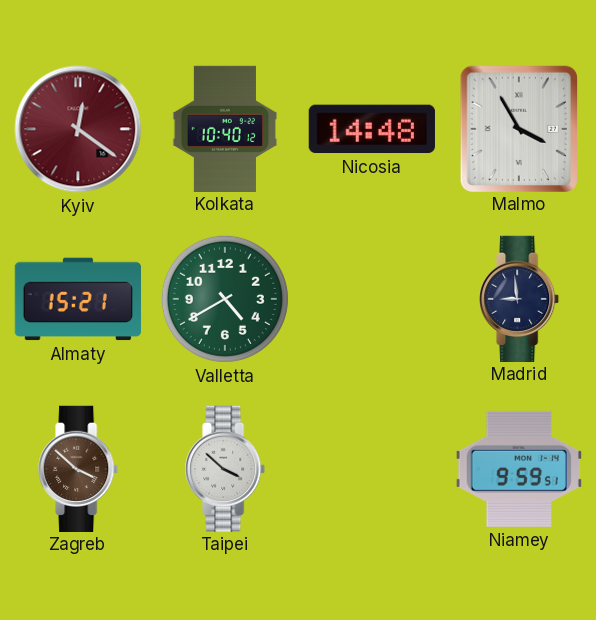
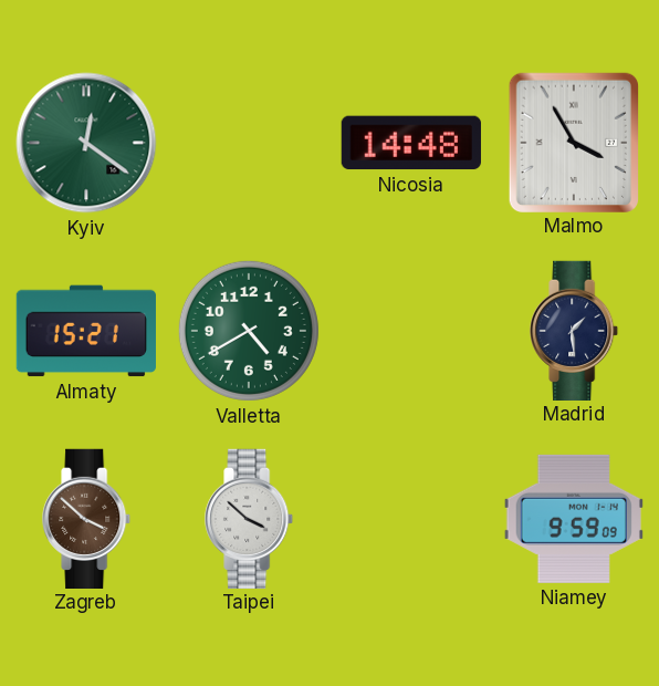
Kyiv dial: burgundy -> green (86, 143)
Kolkata: 10:40 -> none (225, 128)
Madrid: 8:59 -> 1:29 (575, 330)
Niamey: 9:59:51 -> 9:59:09 (574, 519)
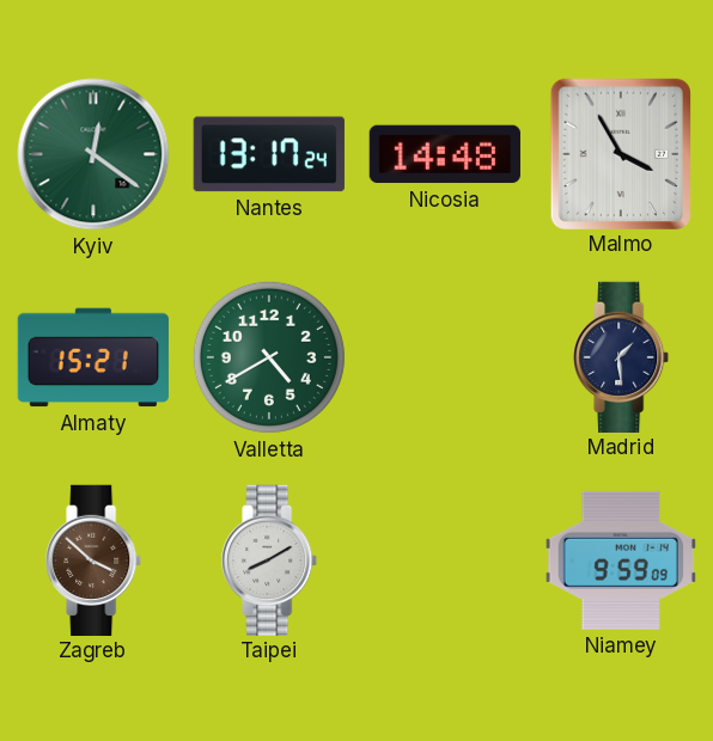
Nantes: none -> 13:17 (269, 154)
Taipei: 3:52 -> 8:10 (270, 559)
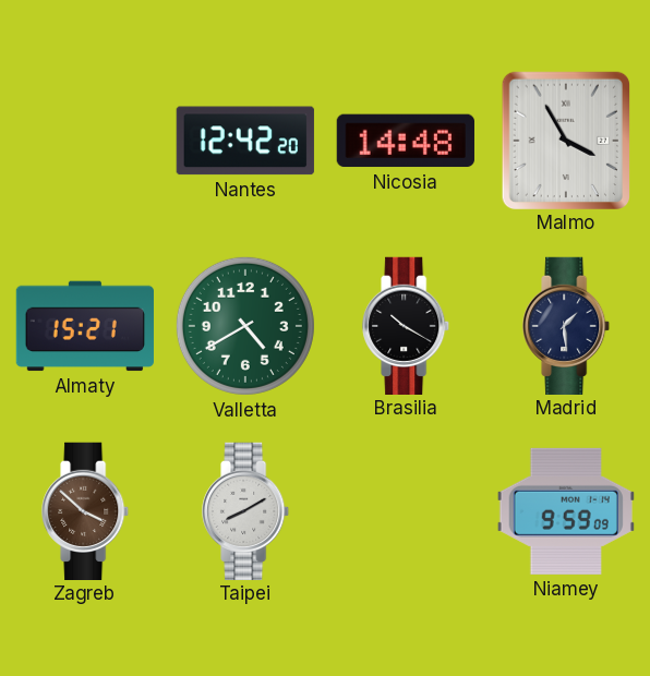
Kyiv: 12:21 -> none (93, 154)
Nantes: 13:17 -> 12:42 (245, 141)
Brasilia: none -> 10:20 (407, 325)
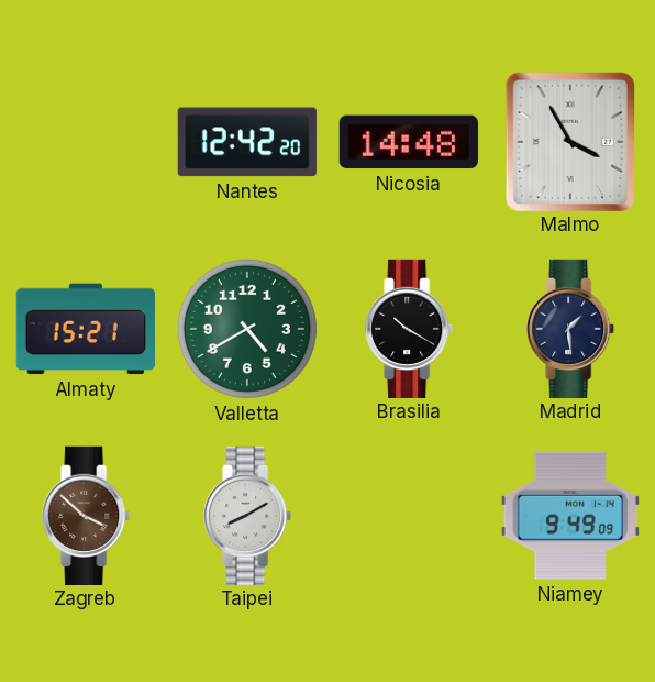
Niamey: 9:59 -> 9:49 (570, 516)
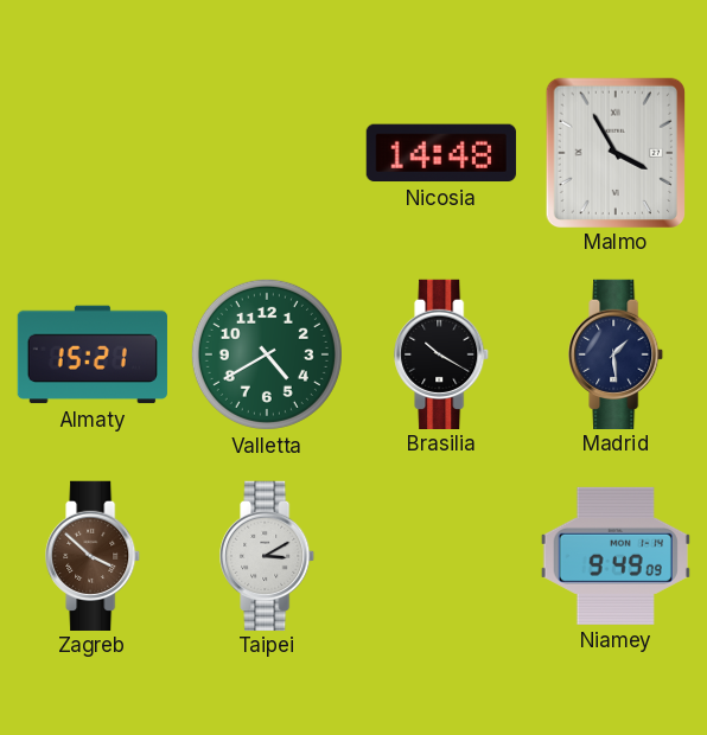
Nantes: 12:42 -> none (247, 142)
Taipei: 8:10 -> 3:10 (268, 555)
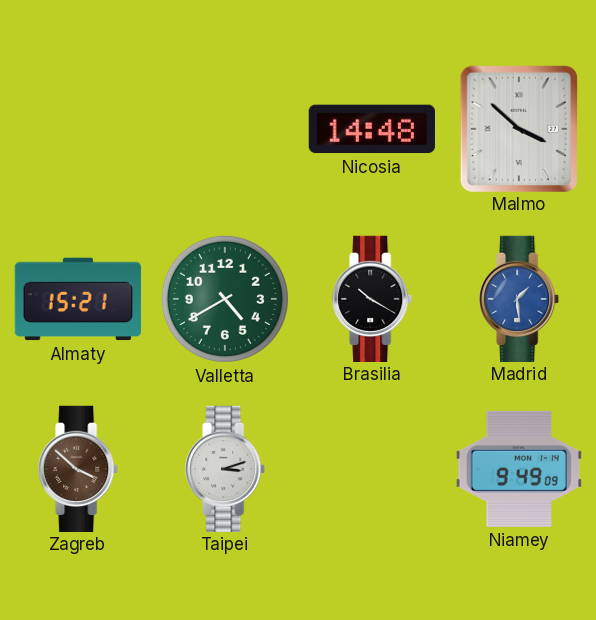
Malmo: 3:55 -> 3:52 (518, 128)
Madrid dial: navy -> blue (520, 298)
Taipei: 3:10 -> 3:12 (226, 468)
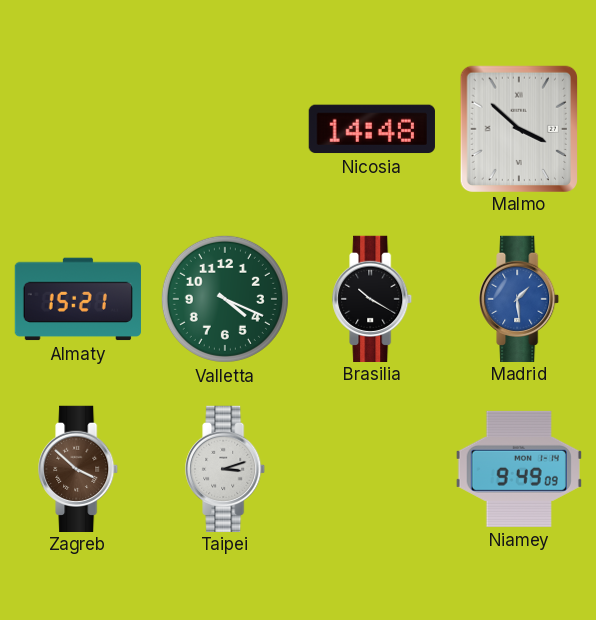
Valletta: 4:40 -> 4:19 (225, 299)
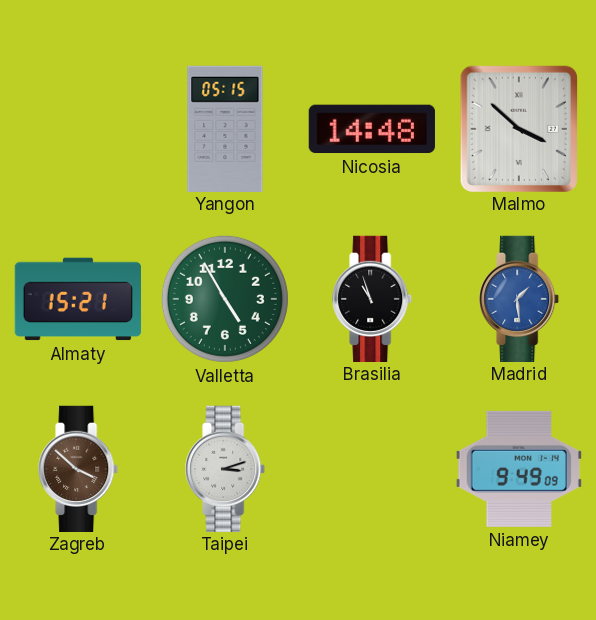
Yangon: none -> 05:15 (225, 128)
Valletta: 4:19 -> 4:55 (225, 299)
Brasilia: 10:20 -> 10:57 (373, 298)
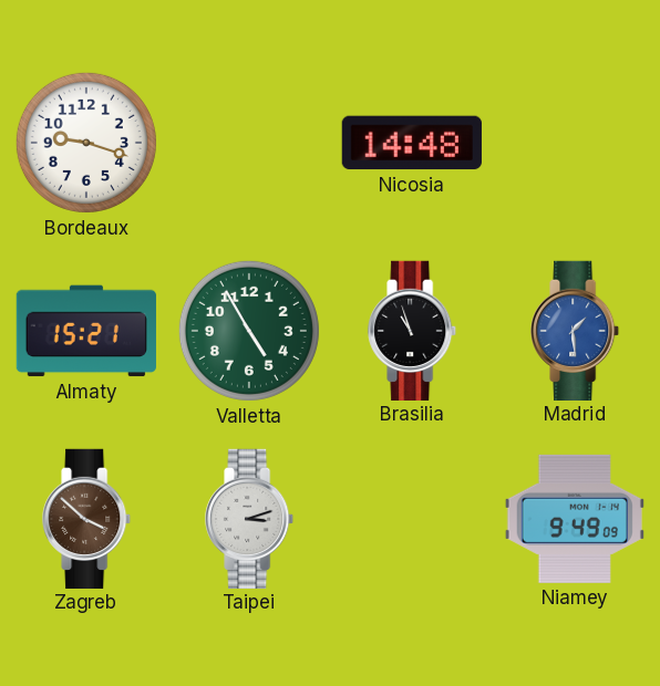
Bordeaux: none -> 9:18 (86, 143)
Yangon: 05:15 -> none (225, 128)
Malmo: 3:52 -> none (518, 128)
